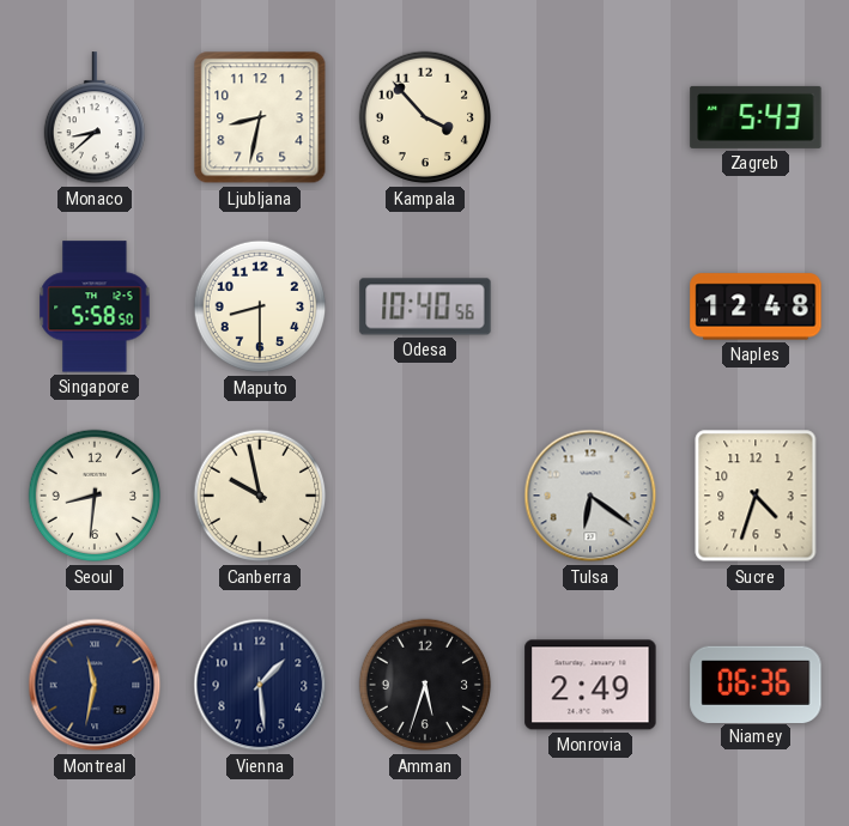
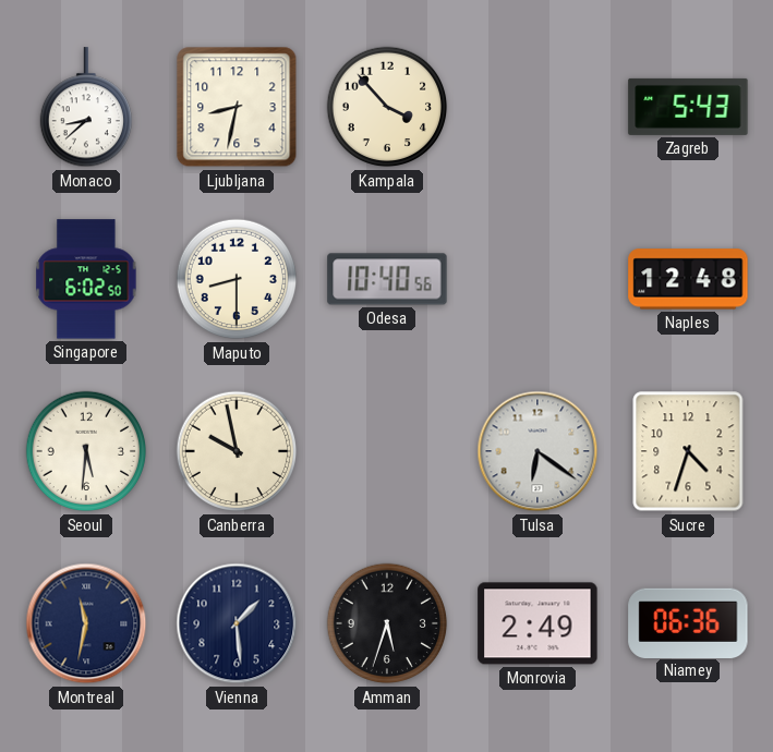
Singapore: 5:58 -> 6:02 (86, 279)
Seoul: 8:31 -> 5:31 (86, 451)
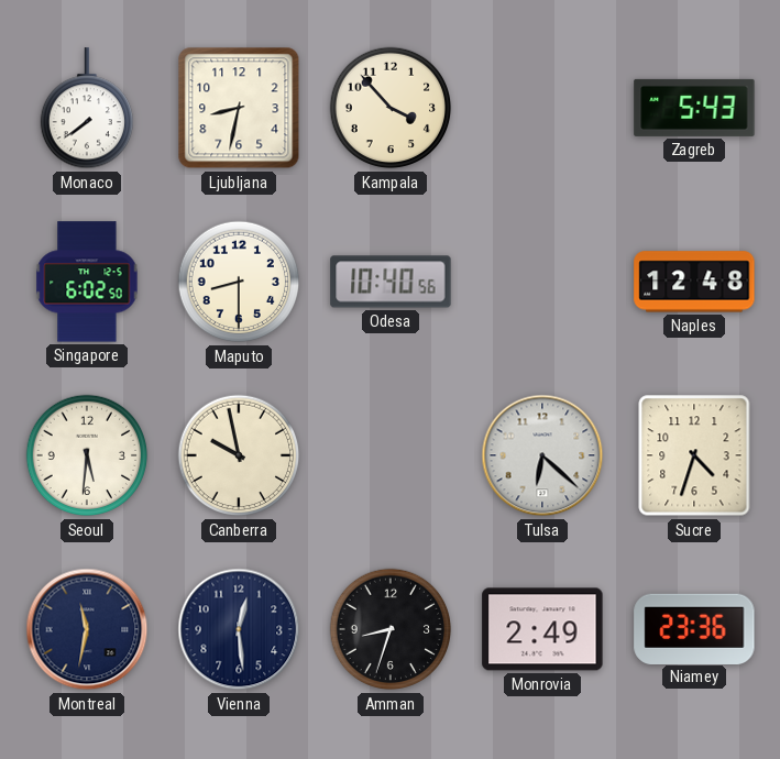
Monaco: 8:38 -> 7:39 (86, 109)
Tulsa: 6:21 -> 6:22 (542, 455)
Vienna: 1:29 -> 12:29 (239, 629)
Amman: 5:33 -> 8:33 (391, 629)
Niamey: 06:36 -> 23:36 (694, 628)
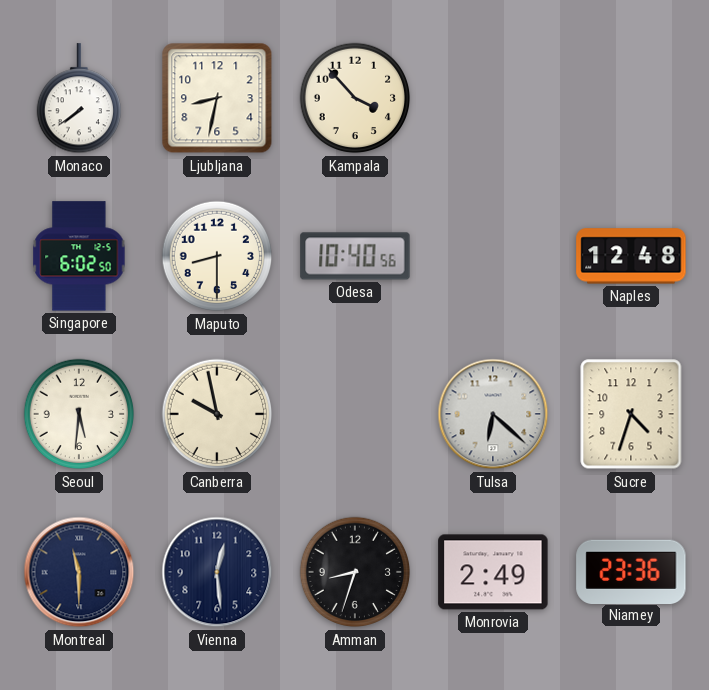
Zagreb: 5:43 -> none (694, 108)
Montreal: 11:32 -> 11:30 (79, 572)
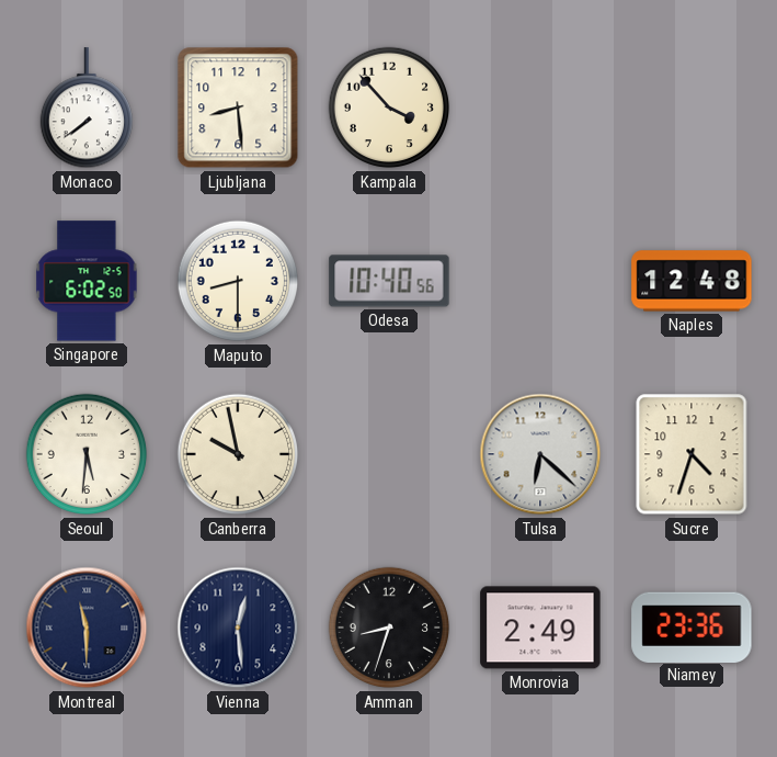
Ljubljana: 8:32 -> 8:29 (238, 108)
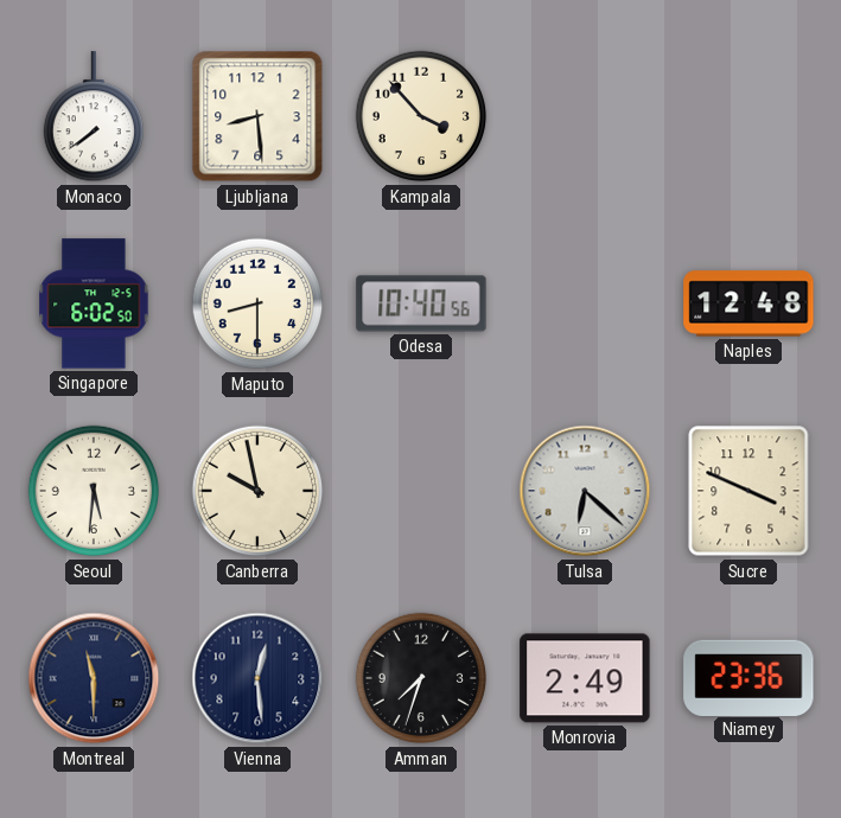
Sucre: 4:33 -> 3:49 (748, 491)
Amman: 8:33 -> 7:33 (421, 678)
